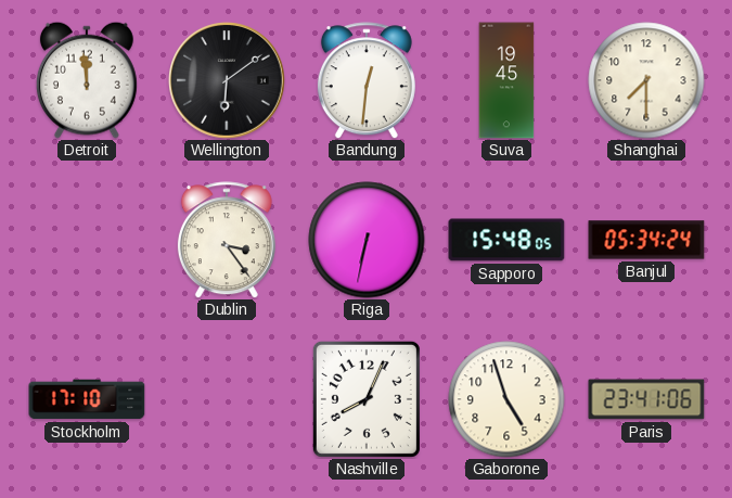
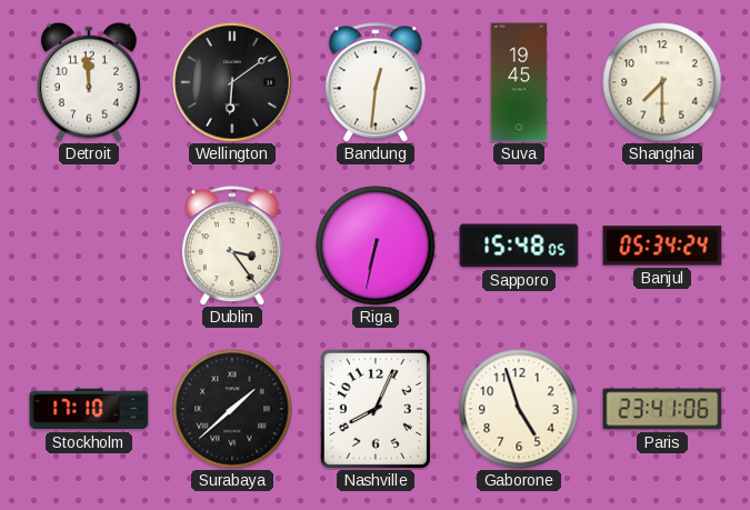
Surabaya: none -> 1:38 (232, 409)
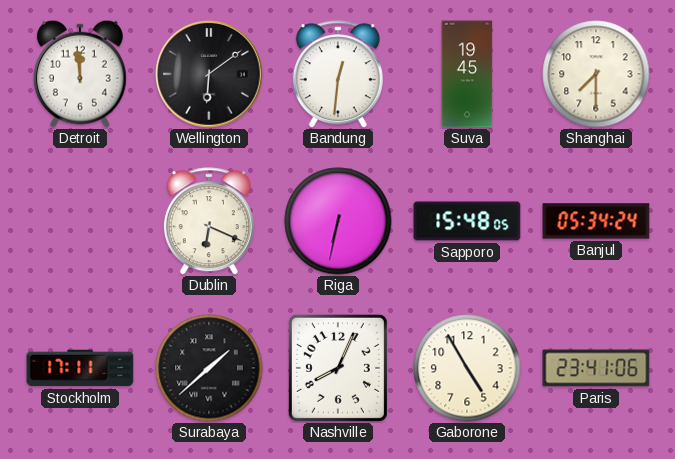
Dublin: 3:24 -> 6:19 (209, 221)
Stockholm: 17:10 -> 17:11 (80, 368)
Gaborone: 4:57 -> 4:55 (467, 368)
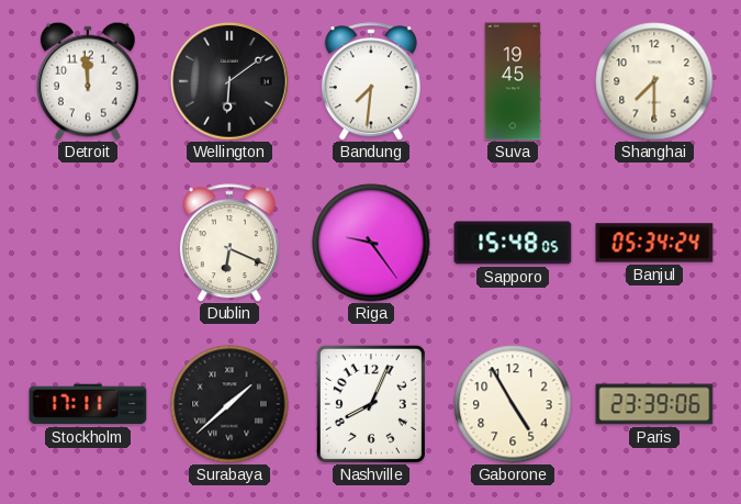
Bandung: 12:31 -> 7:31 (371, 81)
Riga: 6:32 -> 9:24 (371, 243)
Paris: 23:41 -> 23:39 (654, 404)
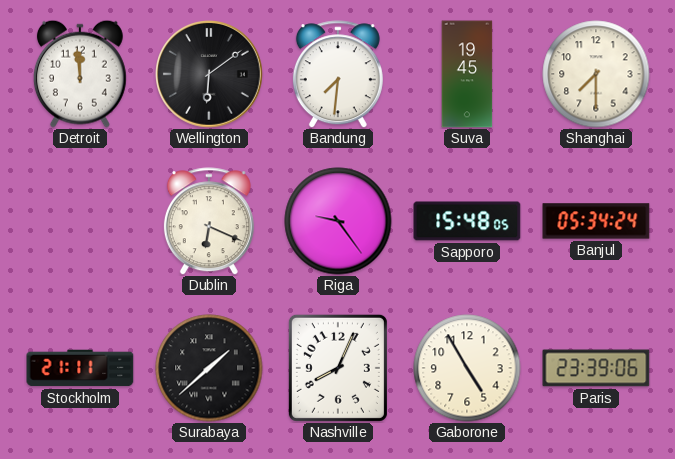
Stockholm: 17:11 -> 21:11 (80, 368)
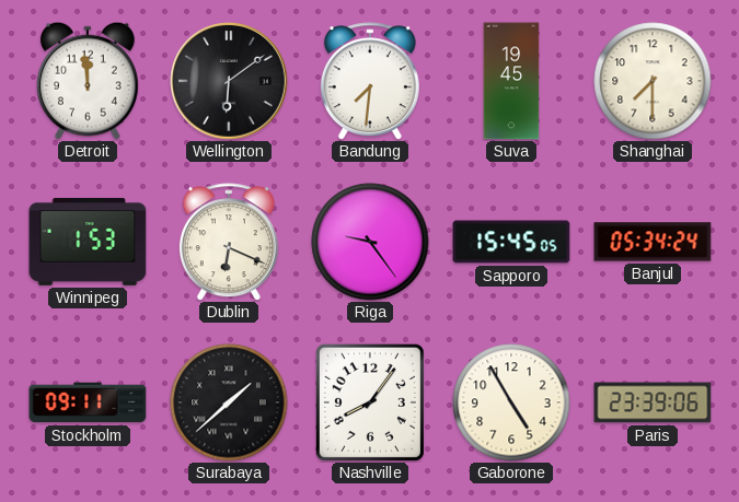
Winnipeg: none -> 1:53 (88, 242)
Sapporo: 15:48 -> 15:45 (511, 242)
Stockholm: 21:11 -> 09:11 (88, 402)
Nashville: 8:04 -> 8:06 (370, 402)
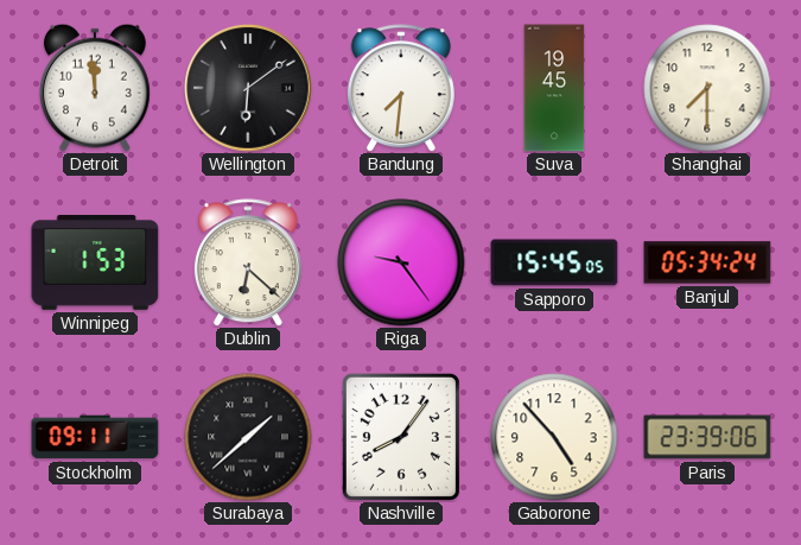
Dublin: 6:19 -> 6:22 (248, 262)
Gaborone: 4:55 -> 4:53 (554, 437)
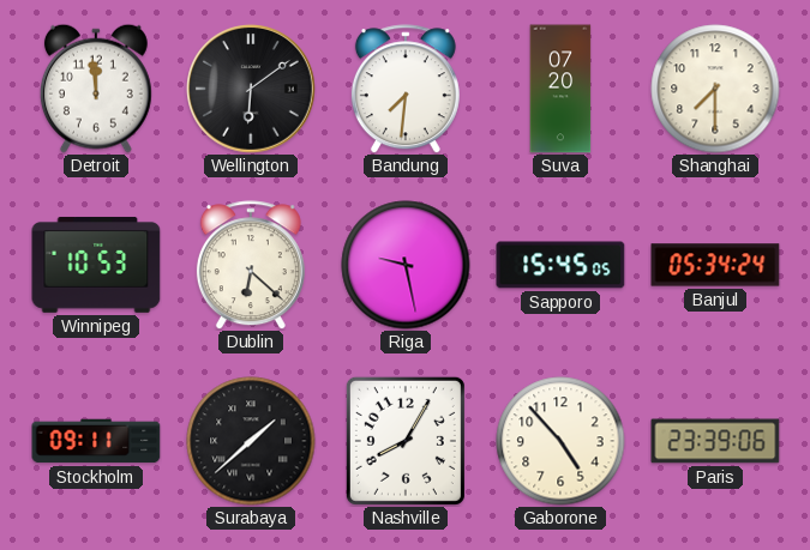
Suva: 19:45 -> 07:20 (560, 89)
Winnipeg: 1:53 -> 10:53 (96, 265)
Riga: 9:24 -> 9:28 (406, 265)
Nashville: 8:06 -> 8:05 (406, 441)
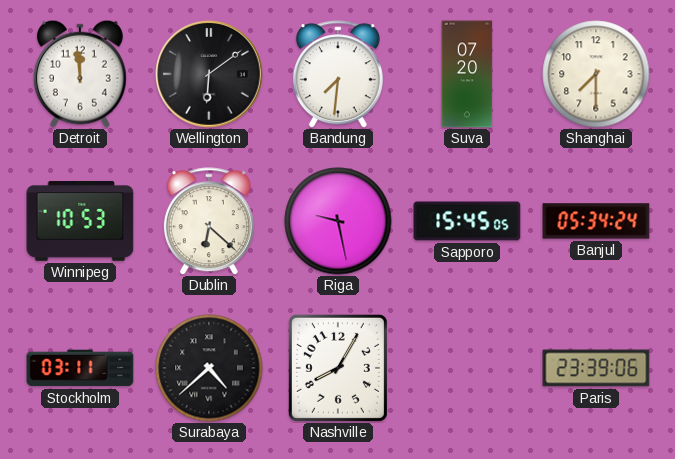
Stockholm: 09:11 -> 03:11 (80, 368)
Surabaya: 1:38 -> 4:38 (209, 368)
Gaborone: 4:53 -> none (560, 441)
